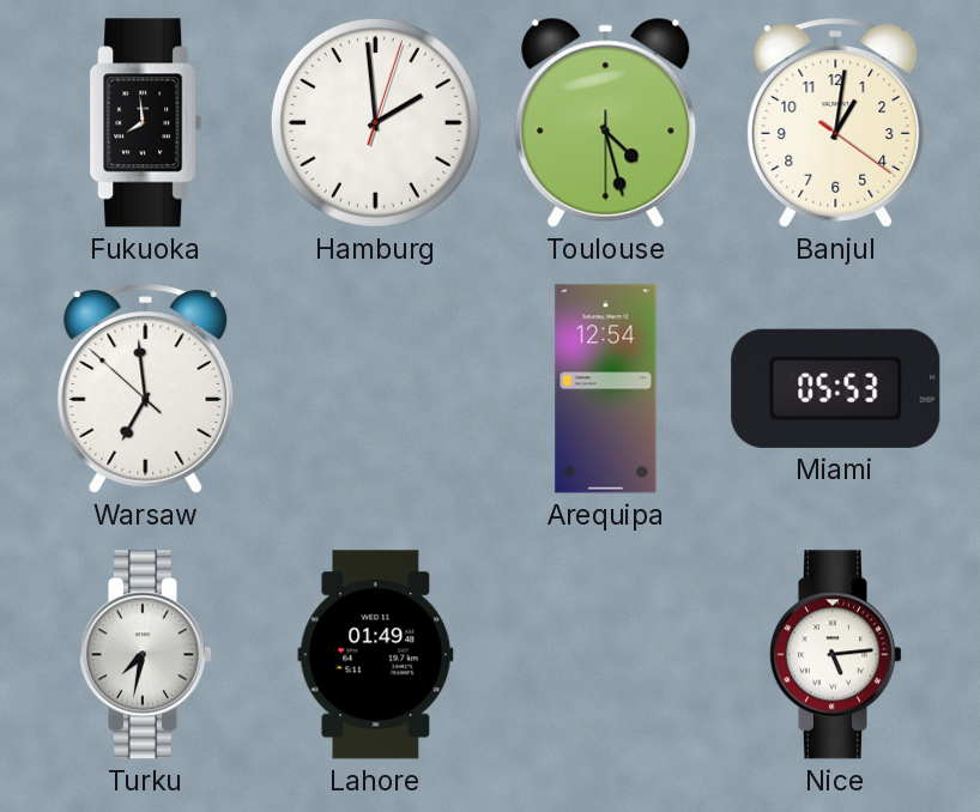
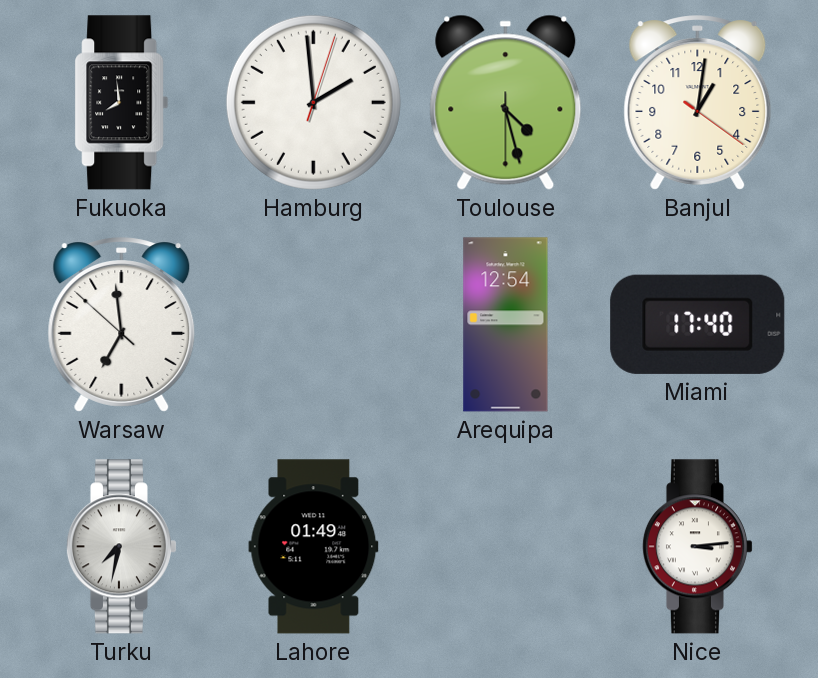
Miami: 05:53 -> 17:40 (698, 324)
Nice: 5:14 -> 3:14 (697, 547)
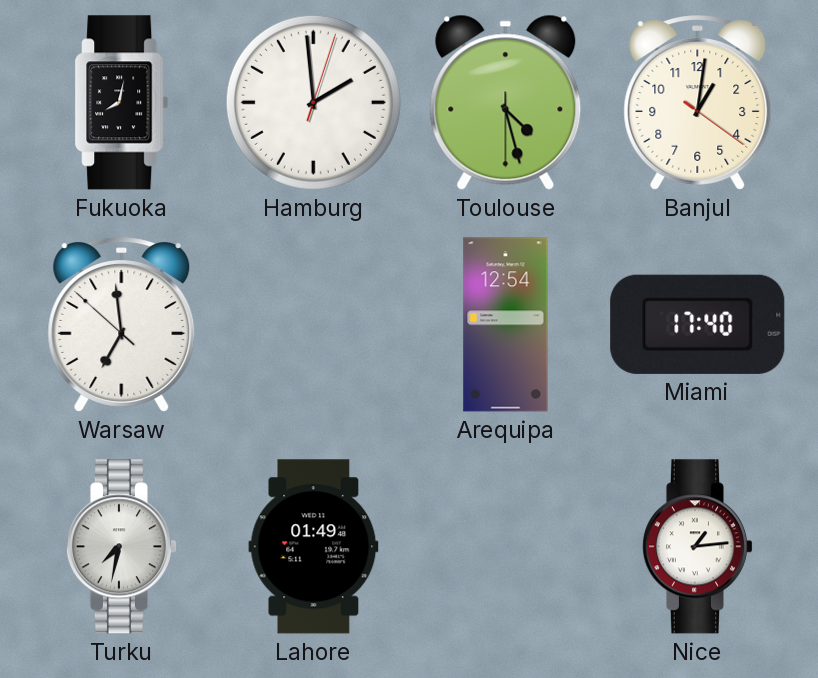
Fukuoka: 7:59 -> 8:02 (122, 103)
Nice: 3:14 -> 1:14 (697, 547)
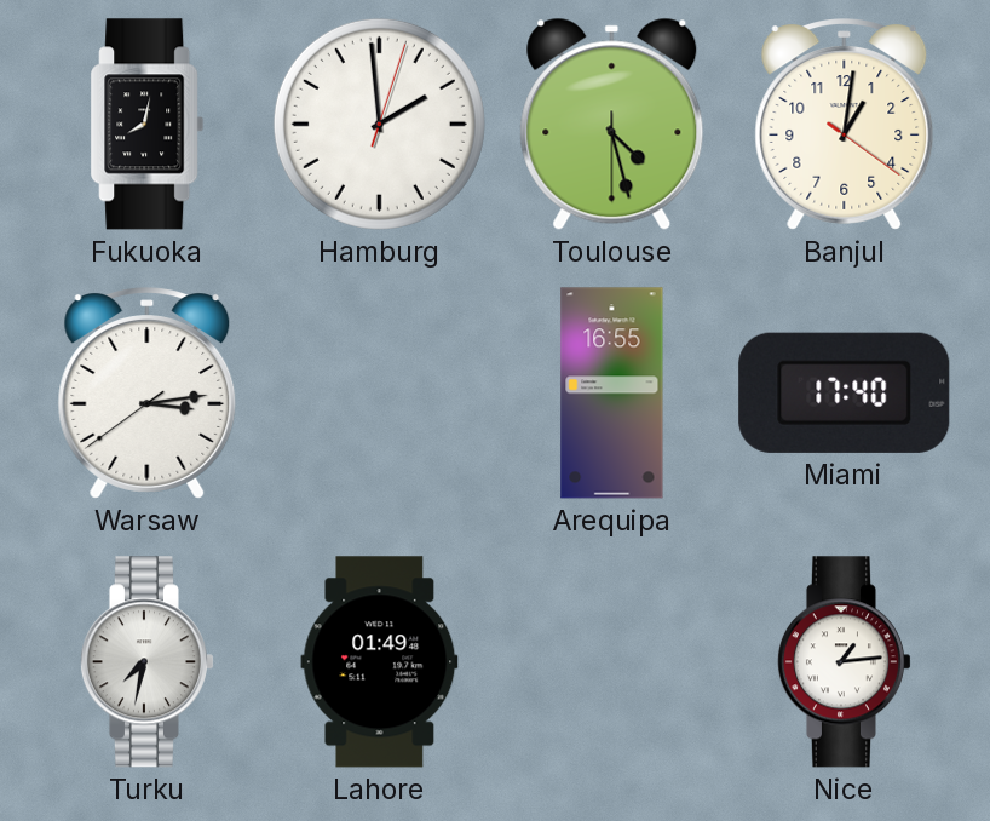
Warsaw: 6:58 -> 3:13 (148, 394)
Arequipa: 12:54 -> 16:55 (612, 394)
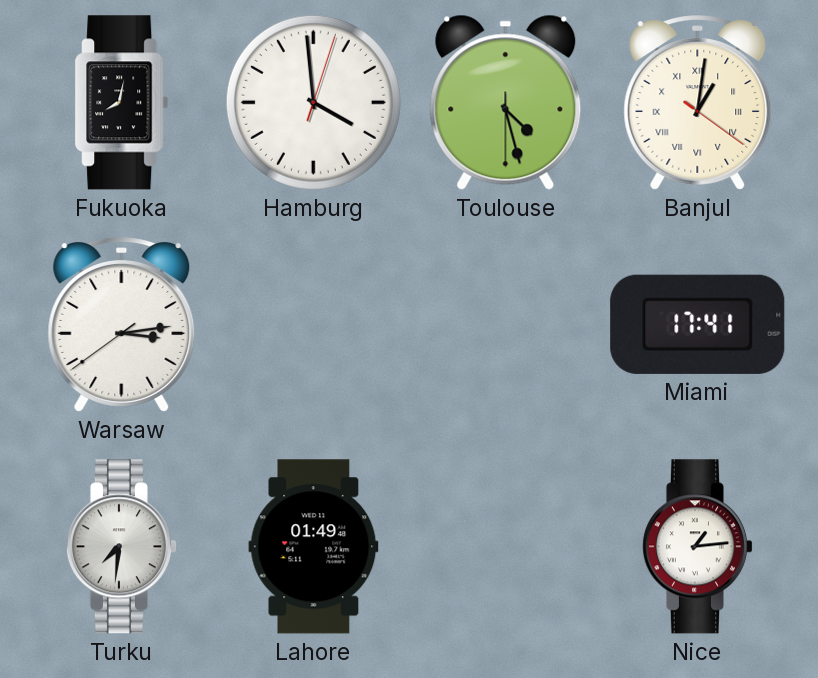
Hamburg: 1:59 -> 3:59 (313, 102)
Banjul numerals: Arabic -> Roman (698, 103)
Arequipa: 16:55 -> none (612, 394)
Miami: 17:40 -> 17:41 (698, 324)
Turku: 7:32 -> 7:31 (121, 547)
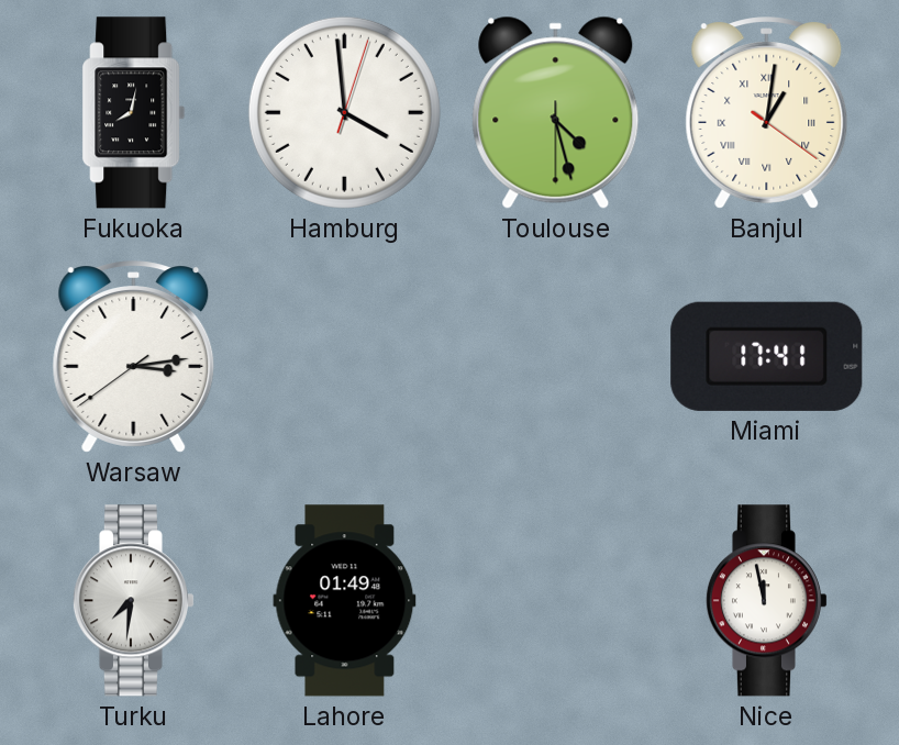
Nice: 1:14 -> 11:58 (766, 601)
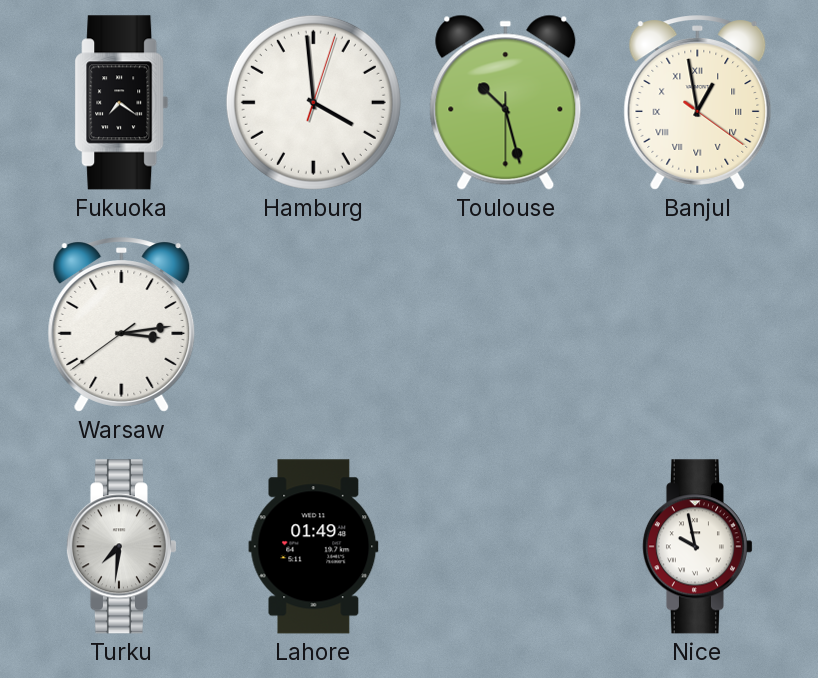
Fukuoka: 8:02 -> 7:21 (122, 103)
Toulouse: 4:27 -> 10:27 (506, 102)
Banjul: 1:01 -> 12:58 (698, 103)
Miami: 17:41 -> none (767, 356)
Nice: 11:58 -> 9:58 (697, 547)
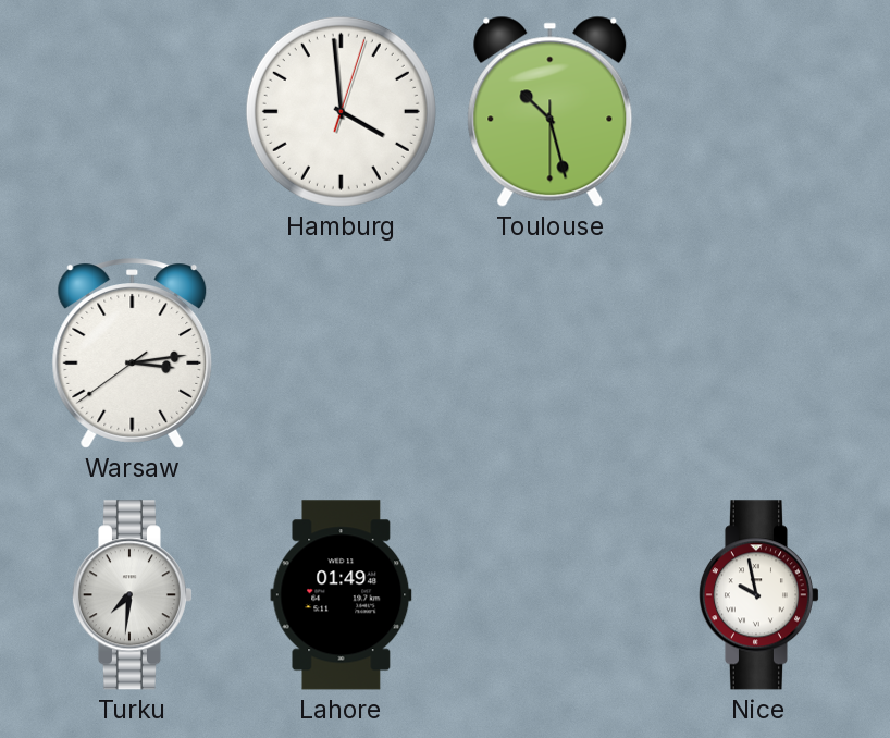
Fukuoka: 7:21 -> none (122, 103)
Banjul: 12:58 -> none (698, 103)
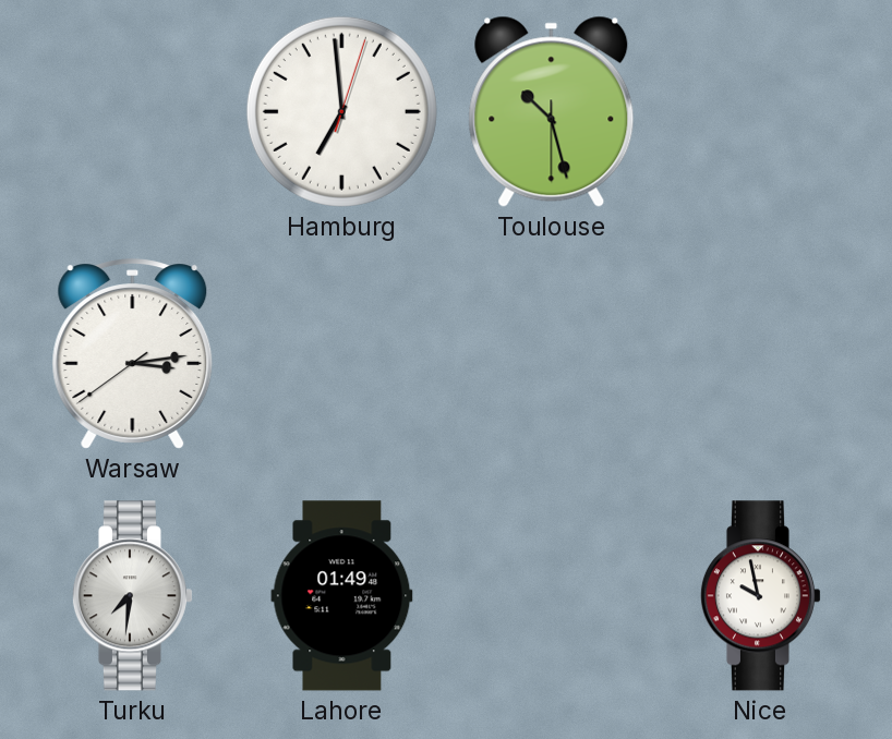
Hamburg: 3:59 -> 6:59 (341, 111)
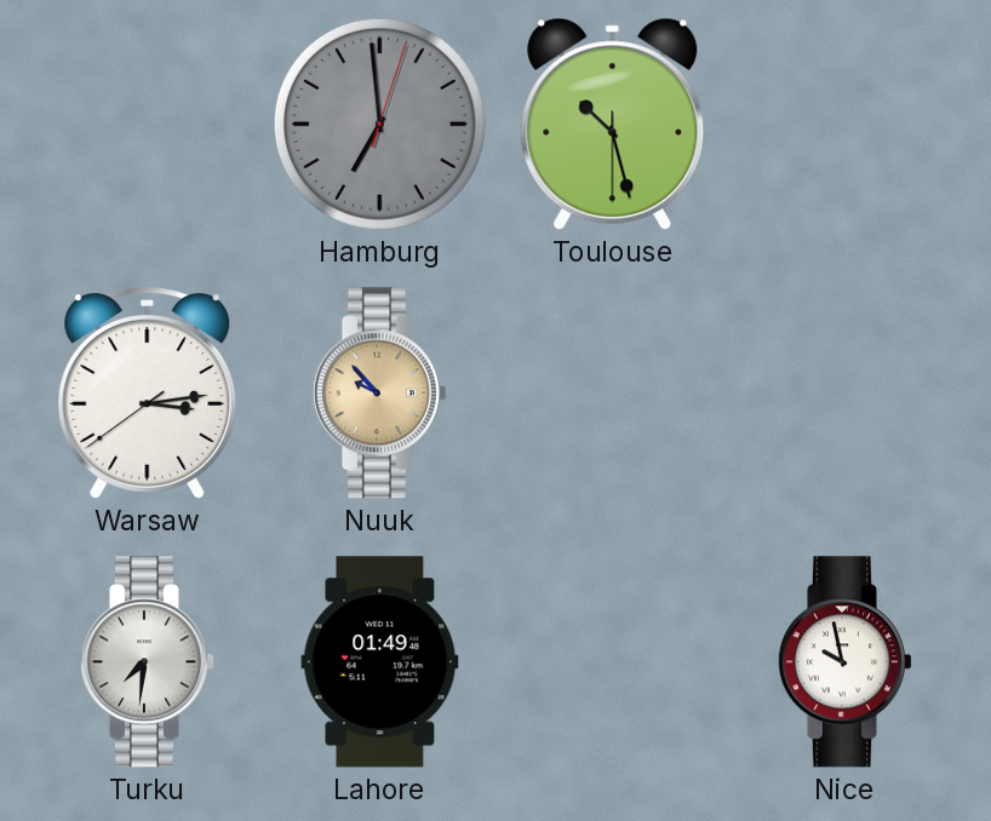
Hamburg dial: white -> grey (379, 124)
Nuuk: none -> 9:53 (379, 394)
